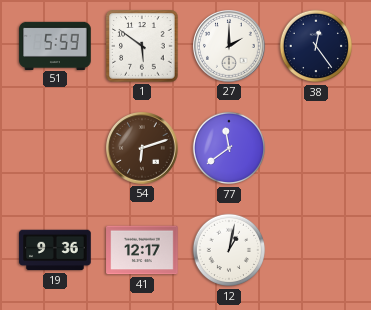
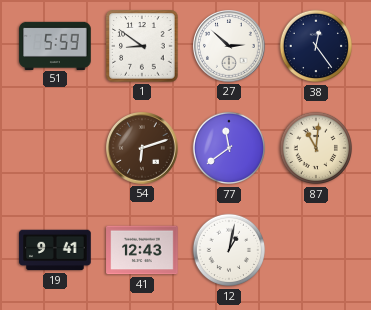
1: 5:51 -> 8:51 (142, 46)
27: 2:00 -> 2:52 (230, 47)
87: none -> 11:01 (316, 148)
19: 9:36 -> 9:41 (55, 250)
41: 12:17 -> 12:43 (142, 250)
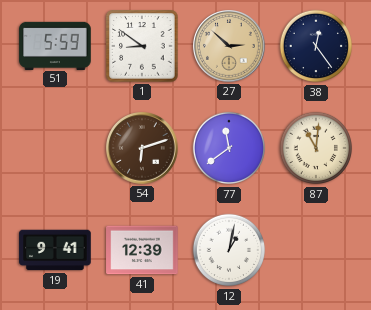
27 dial: white -> champagne (230, 47)
41: 12:43 -> 12:39 (142, 250)
